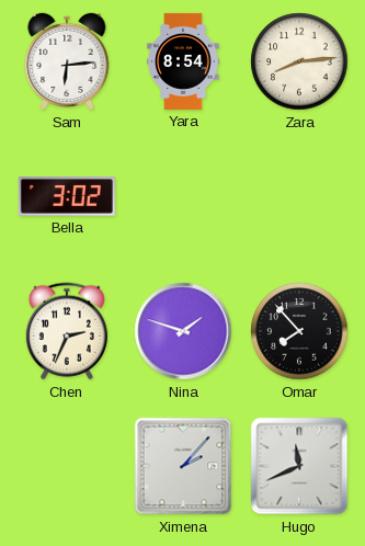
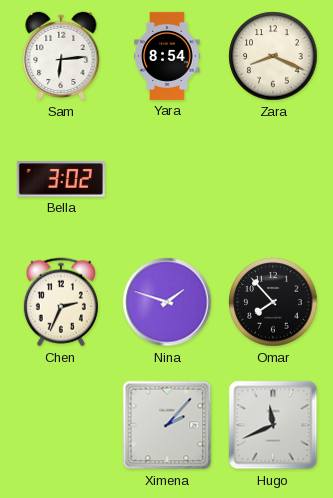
Zara: 8:14 -> 8:19 (273, 56)
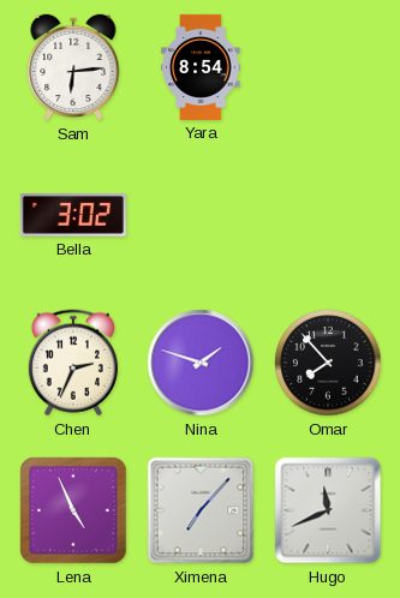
Zara: 8:19 -> none (273, 56)
Lena: none -> 4:56 (73, 510)
Ximena: 2:07 -> 7:07 (201, 510)
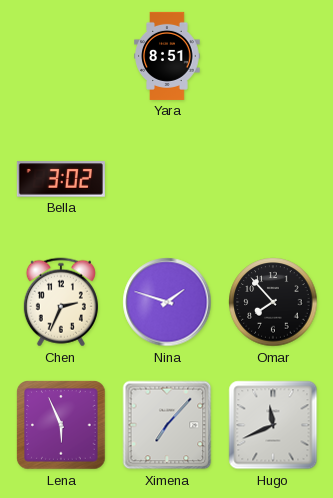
Sam: 6:14 -> none (73, 67)
Yara: 8:54 -> 8:51 (167, 56)
Lena: 4:56 -> 5:56 (61, 425)
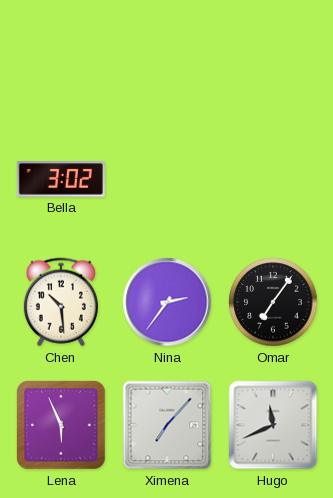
Yara: 8:51 -> none (167, 56)
Chen: 2:34 -> 10:29 (61, 302)
Nina: 1:48 -> 2:36 (167, 302)
Omar: 7:53 -> 7:06 (273, 302)
